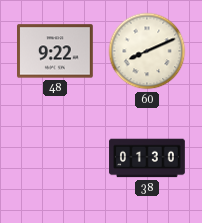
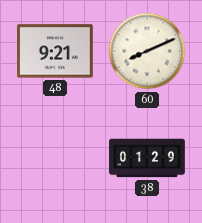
48: 9:22 -> 9:21 (56, 51)
38: 01:30 -> 01:29 (147, 158)
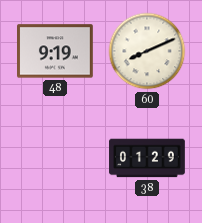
48: 9:21 -> 9:19 (56, 51)
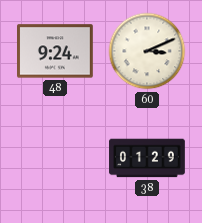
48: 9:19 -> 9:24 (56, 51)
60: 8:11 -> 3:11 (147, 51)
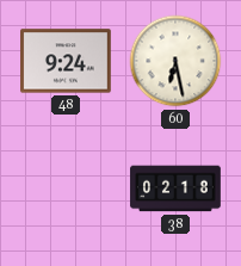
60: 3:11 -> 6:28 (175, 61)
38: 01:29 -> 02:18 (175, 188)
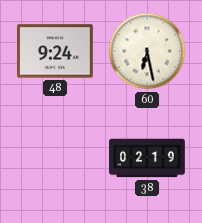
38: 02:18 -> 02:19 (147, 158)
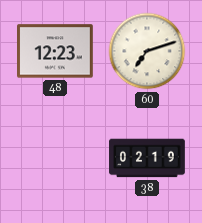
48: 9:24 -> 12:23 (56, 51)
60: 6:28 -> 7:12 (147, 51)
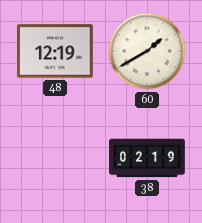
48: 12:23 -> 12:19 (56, 51)
60: 7:12 -> 1:40 (147, 51)
